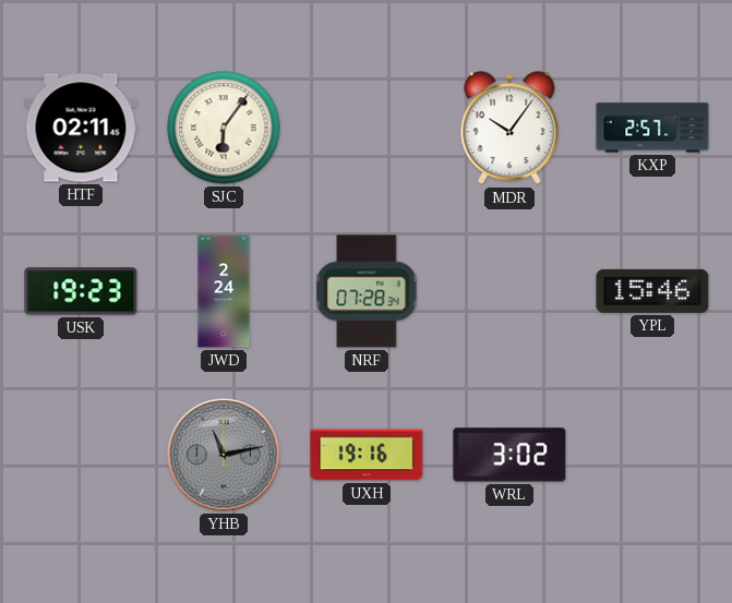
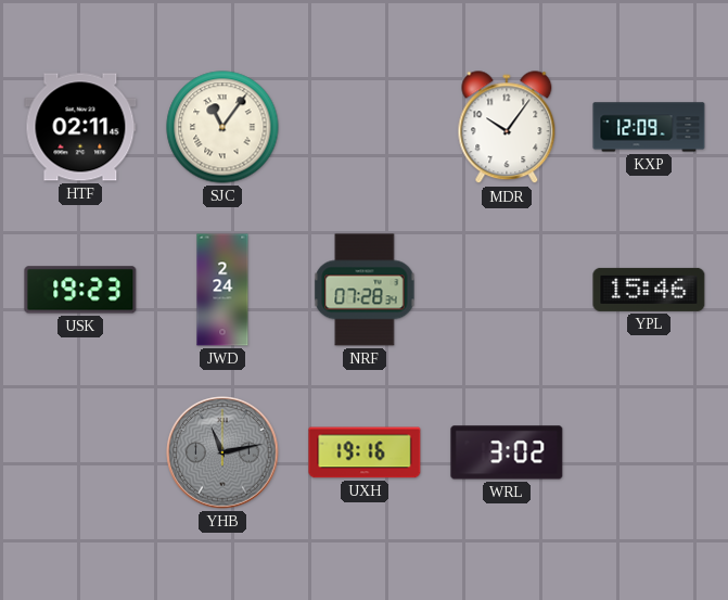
SJC: 6:06 -> 11:06 (222, 127)
KXP: 2:57 -> 12:09 (649, 127)
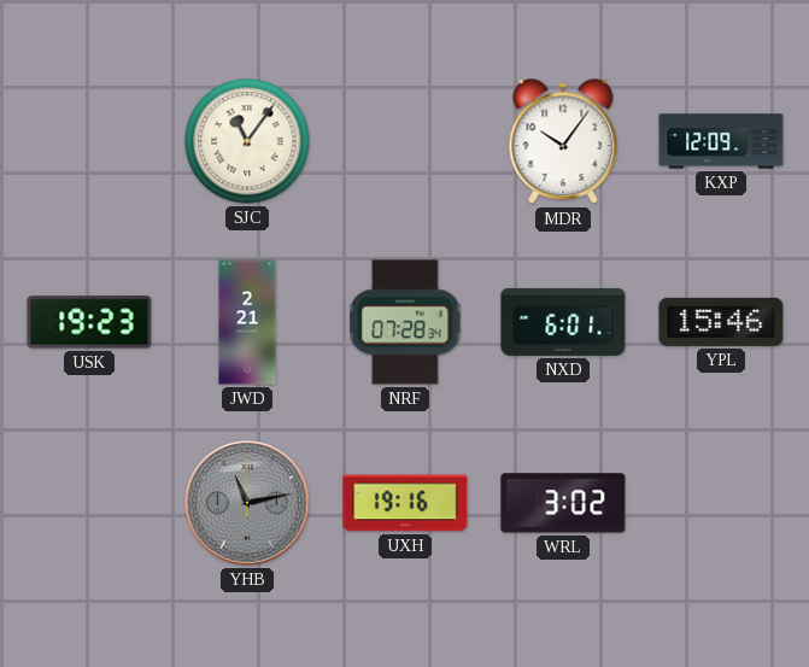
HTF: 02:11 -> none (80, 127)
JWD: 2:24 -> 2:21 (247, 322)
NXD: none -> 6:01 (563, 322)
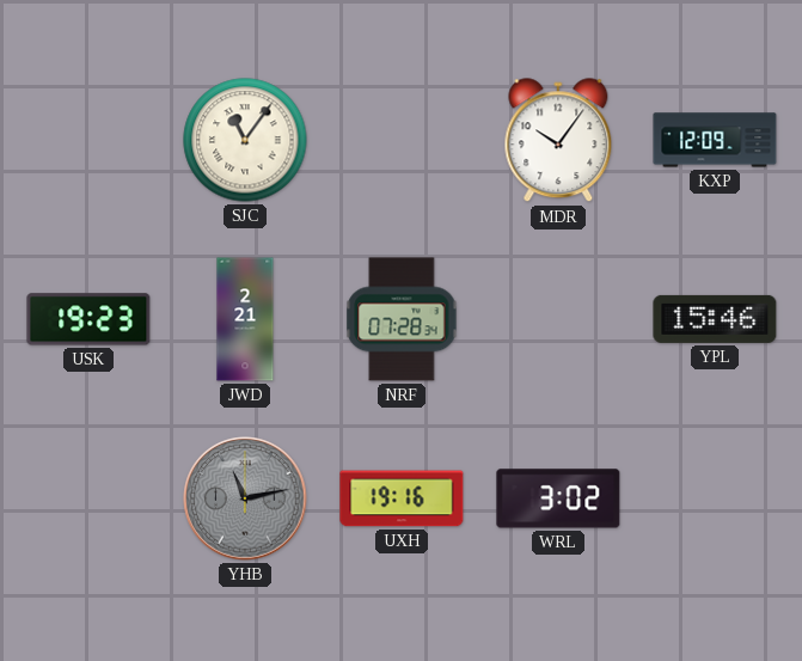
NXD: 6:01 -> none (563, 322)
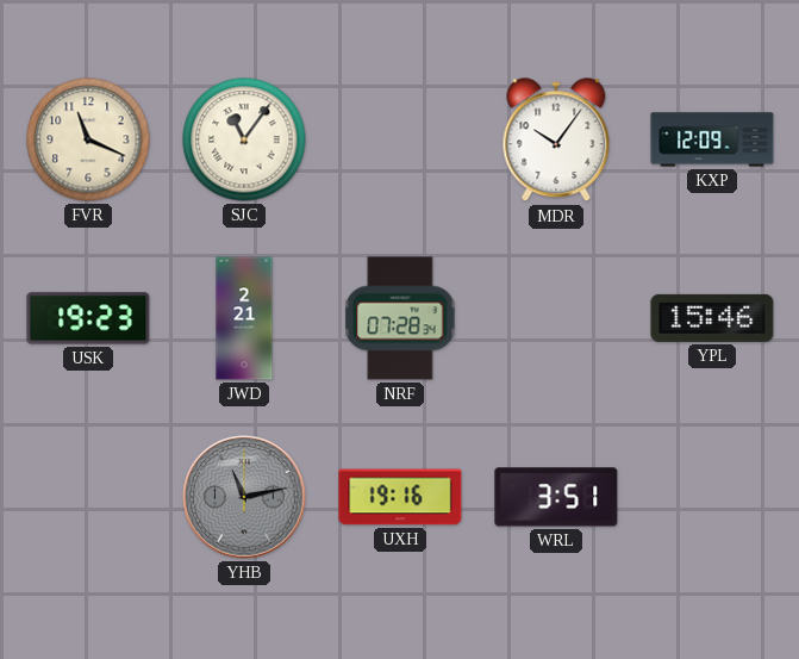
FVR: none -> 11:19 (88, 139)
WRL: 3:02 -> 3:51 (556, 497)
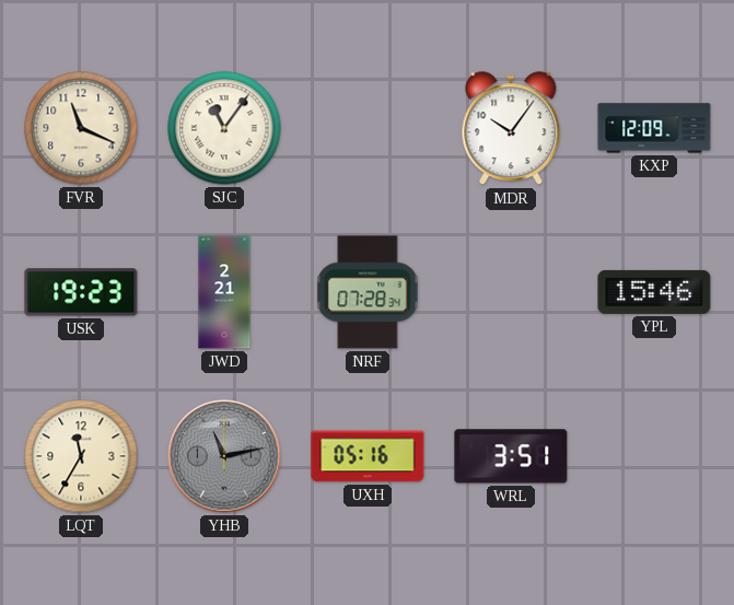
LQT: none -> 11:35 (81, 456)
UXH: 19:16 -> 05:16 (368, 456)
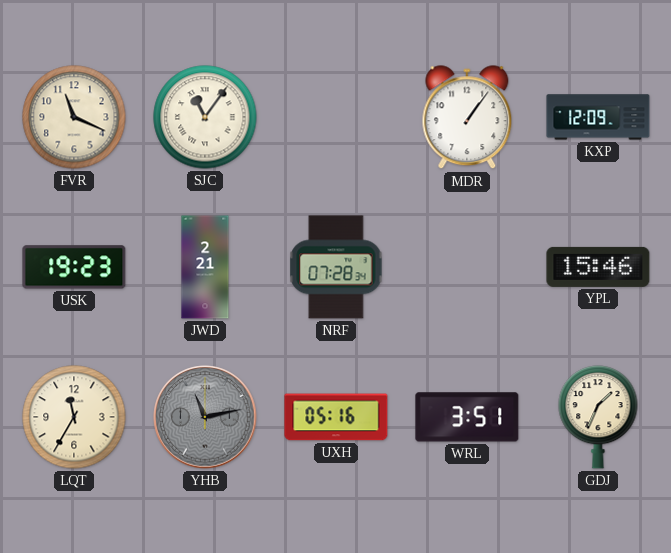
MDR: 10:06 -> 1:06 (467, 118)
GDJ: none -> 1:34 (598, 417)
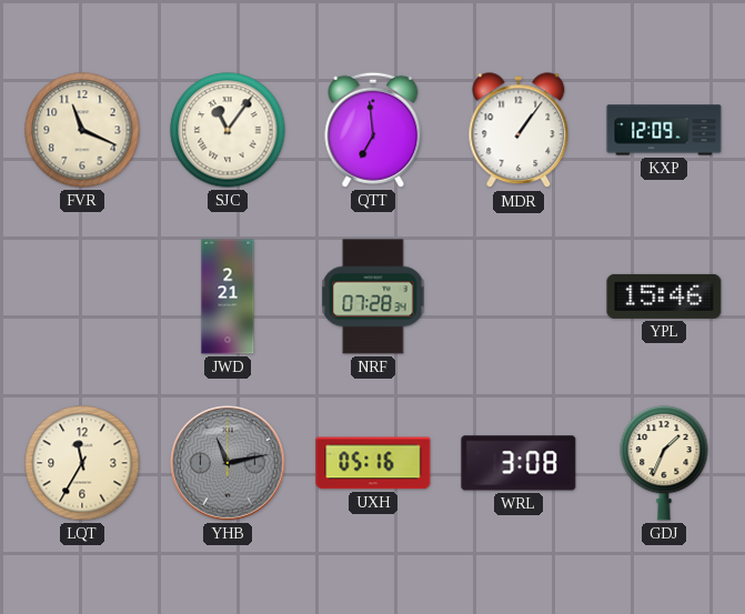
QTT: none -> 6:59 (373, 130)
USK: 19:23 -> none (74, 267)
WRL: 3:51 -> 3:08 (519, 463)
